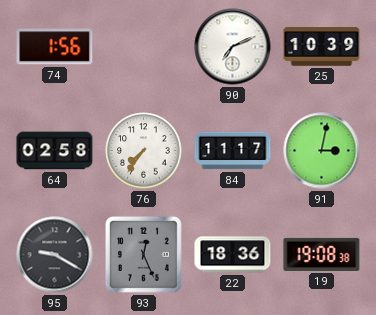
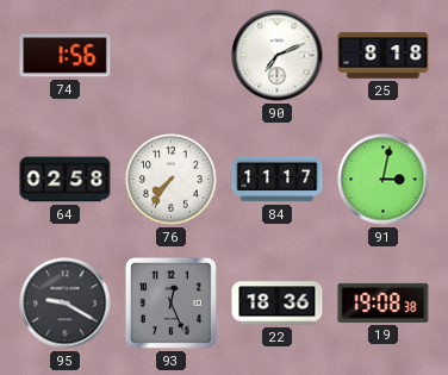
25: 10:39 -> 8:18 (384, 56)
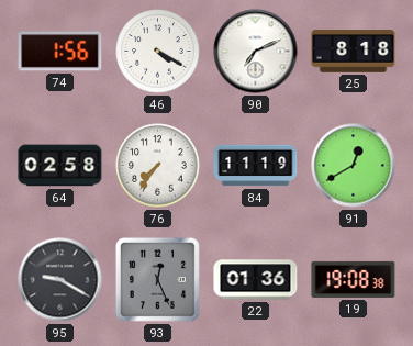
46: none -> 4:20 (158, 52)
84: 11:17 -> 11:19 (256, 166)
91: 3:02 -> 12:40 (354, 166)
22: 18:36 -> 01:36 (256, 280)
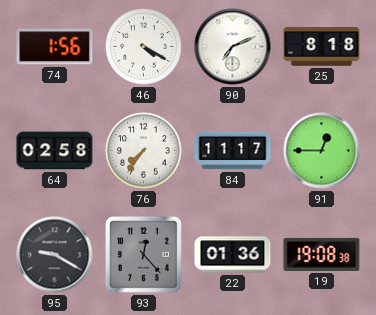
84: 11:19 -> 11:17 (233, 151)
91: 12:40 -> 12:45 (322, 151)
93: 12:26 -> 12:23 (143, 254)
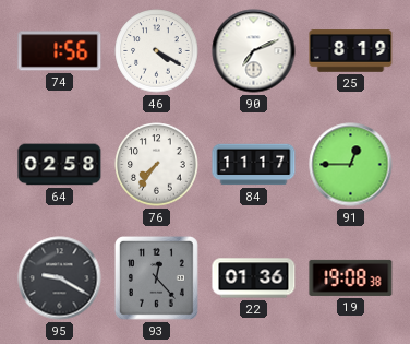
25: 8:18 -> 8:19 (351, 51)
